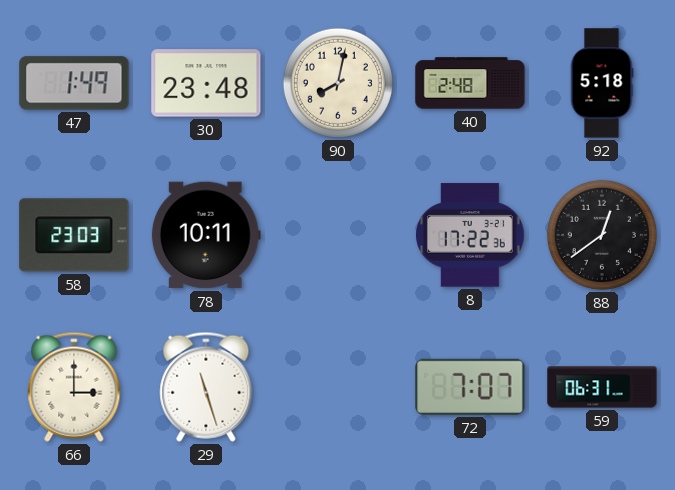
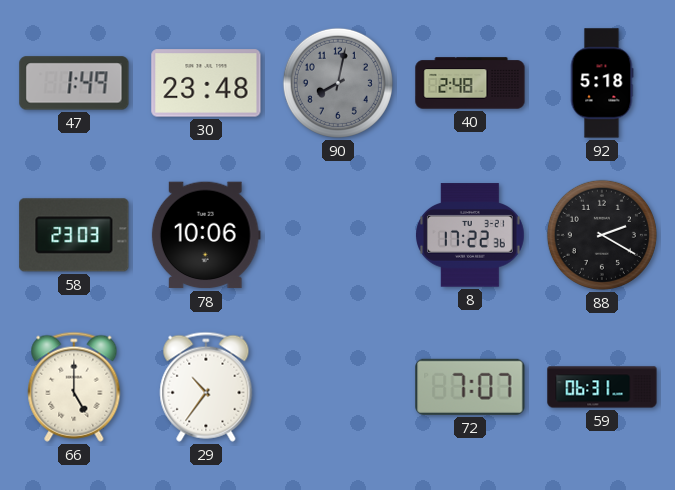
90 dial: cream -> grey (338, 83)
78: 10:11 -> 10:06 (206, 235)
88: 12:39 -> 2:20 (602, 235)
66: 3:00 -> 5:00 (74, 387)
29: 11:27 -> 10:36 (206, 387)
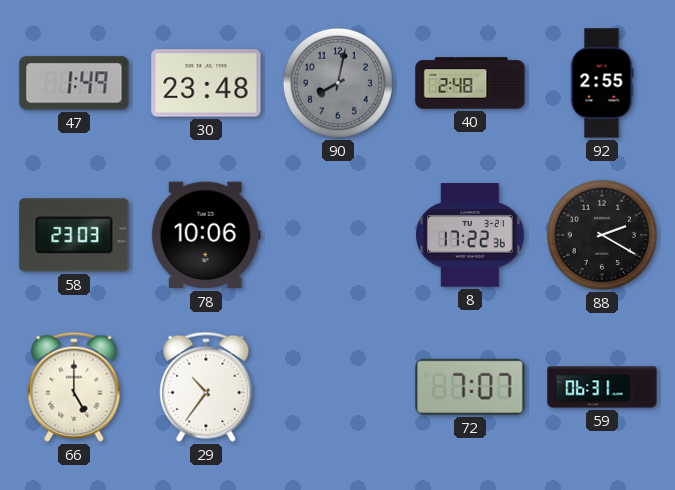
92: 5:18 -> 2:55 (602, 83)
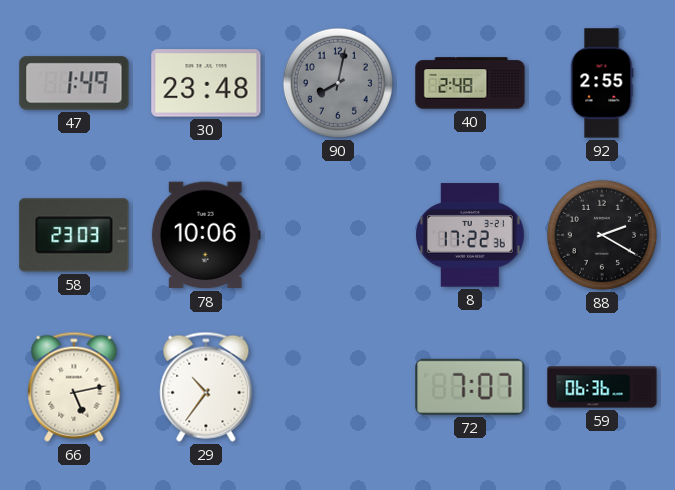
66: 5:00 -> 5:13 (74, 387)
59: 06:31 -> 06:36 (602, 387)
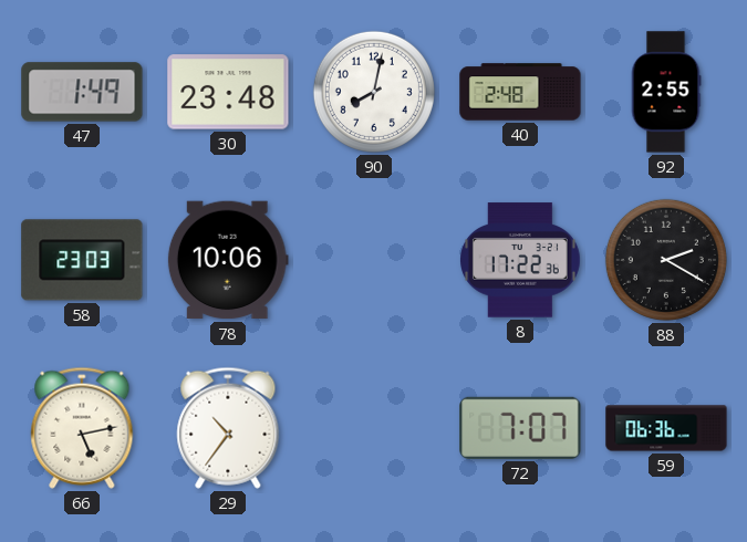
90 dial: grey -> white (374, 92)
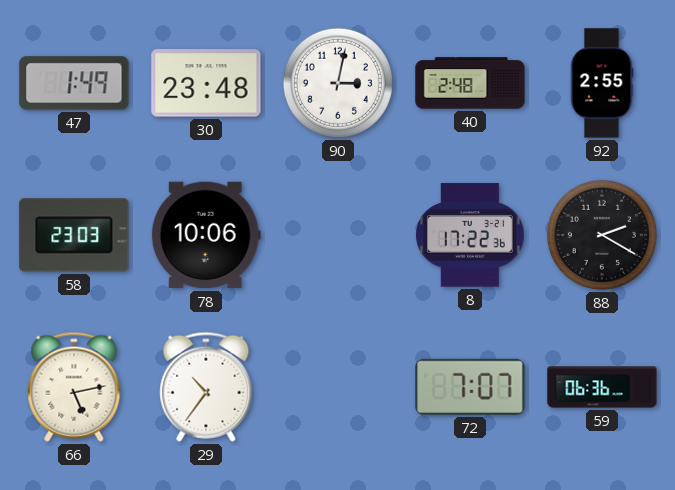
90: 8:02 -> 3:02 (338, 83)
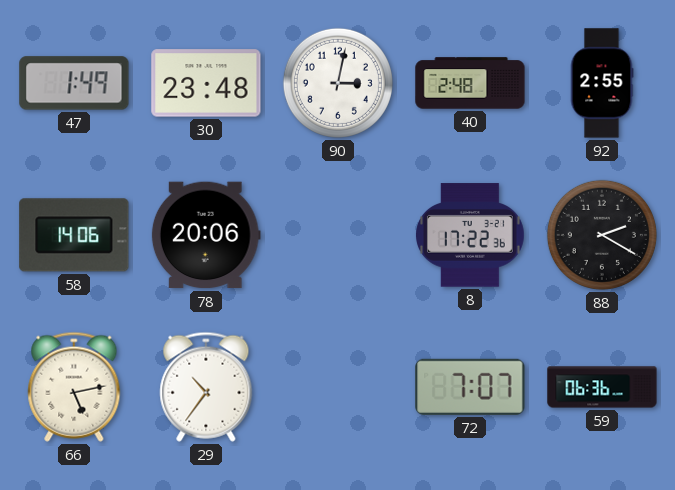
58: 23:03 -> 14:06 (74, 235)
78: 10:06 -> 20:06 (206, 235)
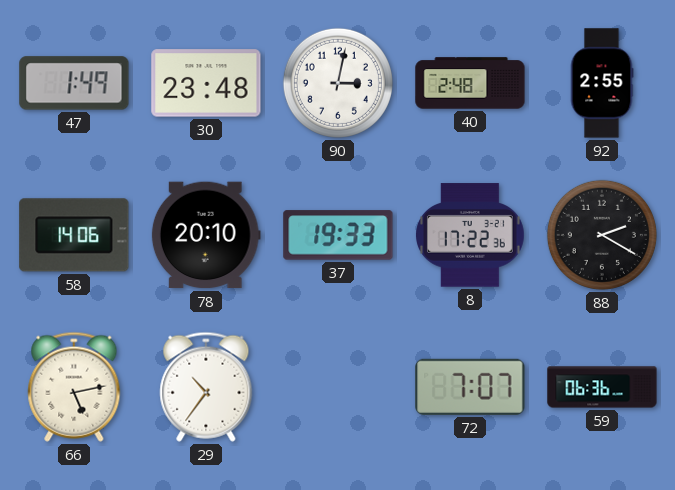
78: 20:06 -> 20:10 (206, 235)
37: none -> 19:33 (338, 235)
